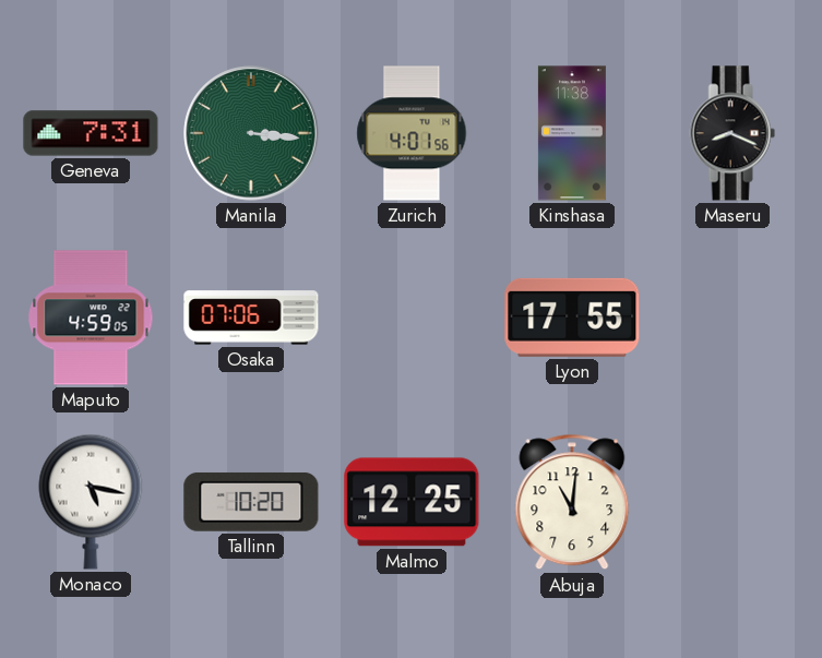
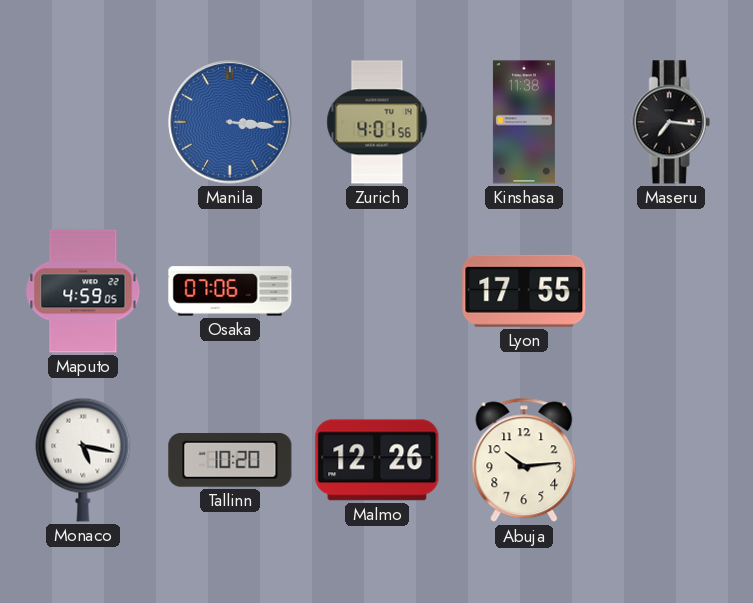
Geneva: 7:31 -> none (91, 133)
Manila dial: green -> blue (230, 122)
Maseru: 8:19 -> 7:16 (671, 122)
Malmo: 12:25 -> 12:26 (377, 460)
Abuja: 11:01 -> 10:14 (524, 460)
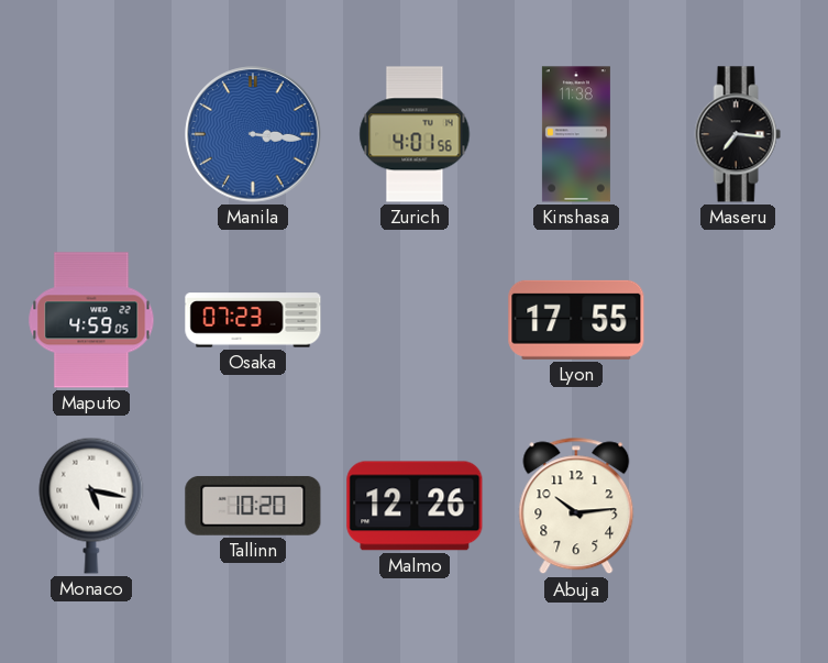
Osaka: 07:06 -> 07:23 (253, 320)
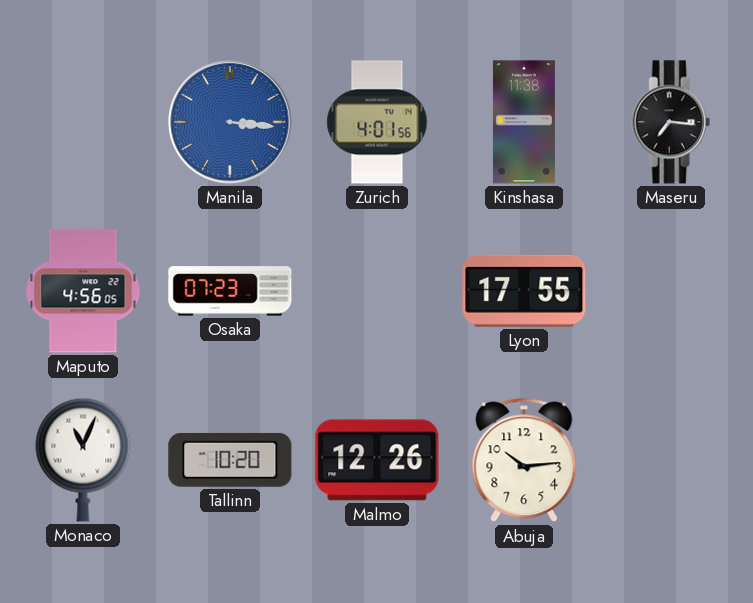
Maputo: 4:59 -> 4:56 (83, 291)
Monaco: 5:17 -> 11:04 (83, 460)
